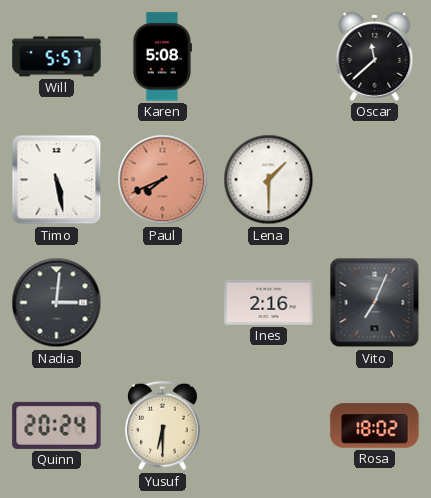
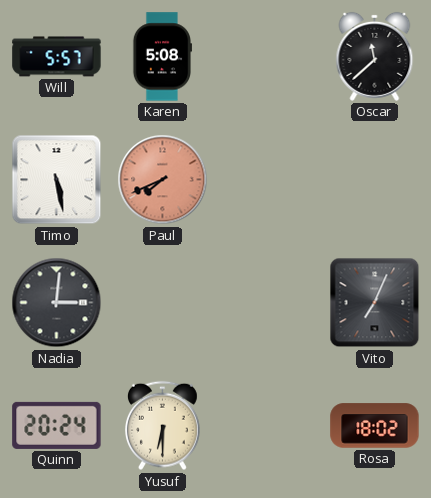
Lena: 1:30 -> none (269, 180)
Ines: 2:16 -> none (269, 302)
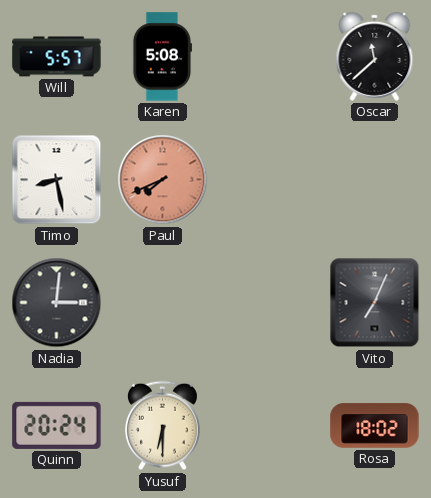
Timo: 5:28 -> 8:28 (57, 180)
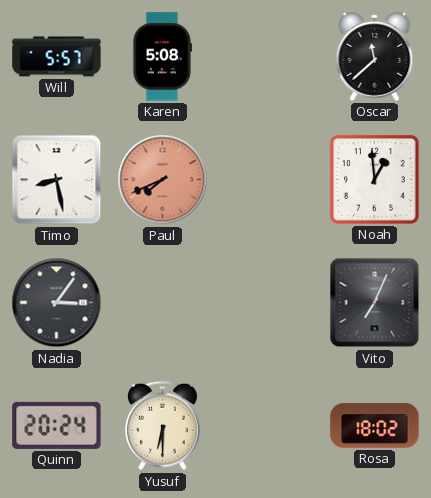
Noah: none -> 12:59 (375, 180)
Nadia: 3:01 -> 3:06 (57, 303)
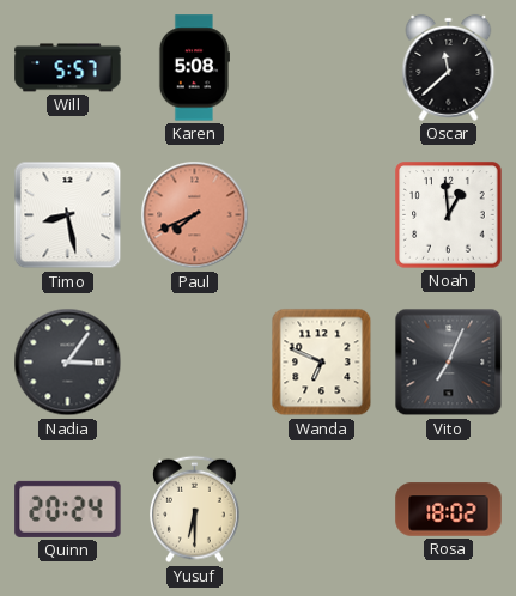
Wanda: none -> 6:49 (322, 363)
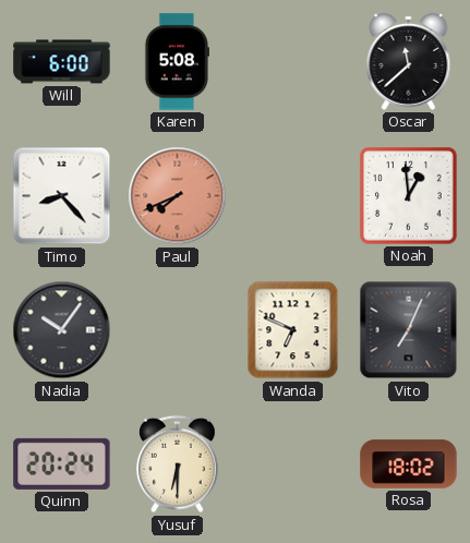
Will: 5:57 -> 6:00 (62, 62)
Timo: 8:28 -> 8:23 (62, 196)
Nadia: 3:06 -> 10:06 (62, 330)
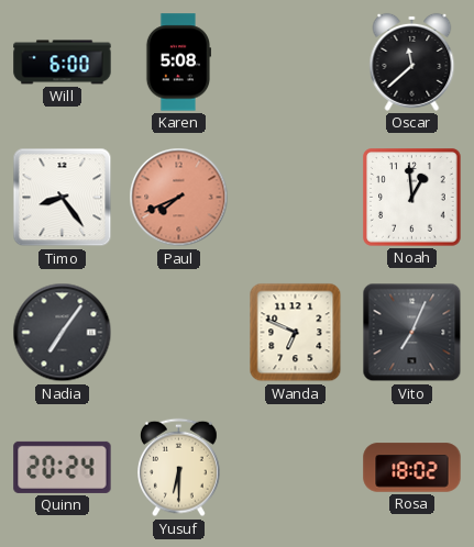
Timo: 8:23 -> 8:24 (63, 198)
Nadia: 10:06 -> 7:06 (63, 333)
